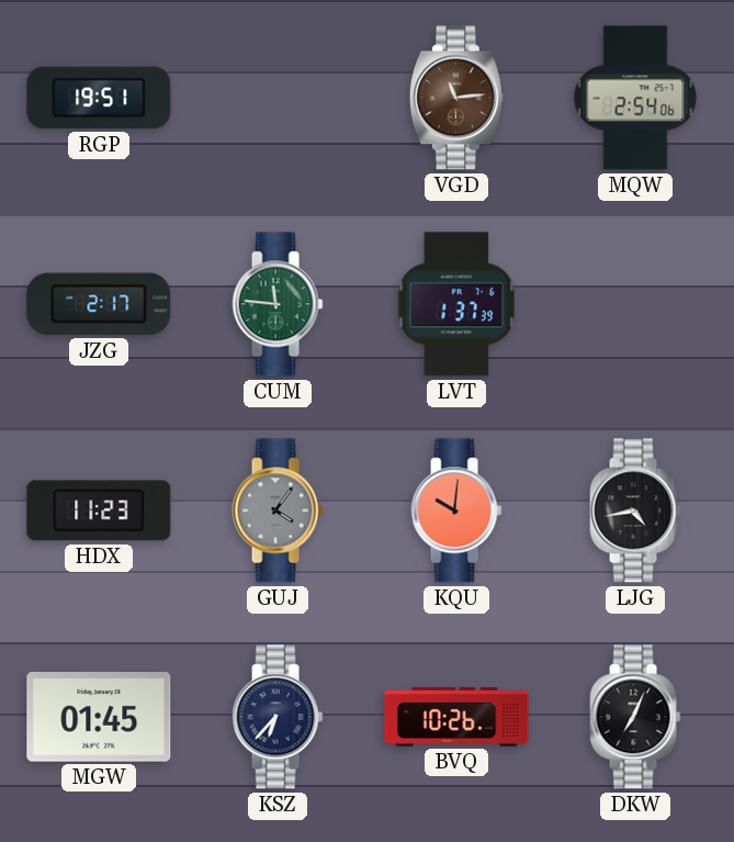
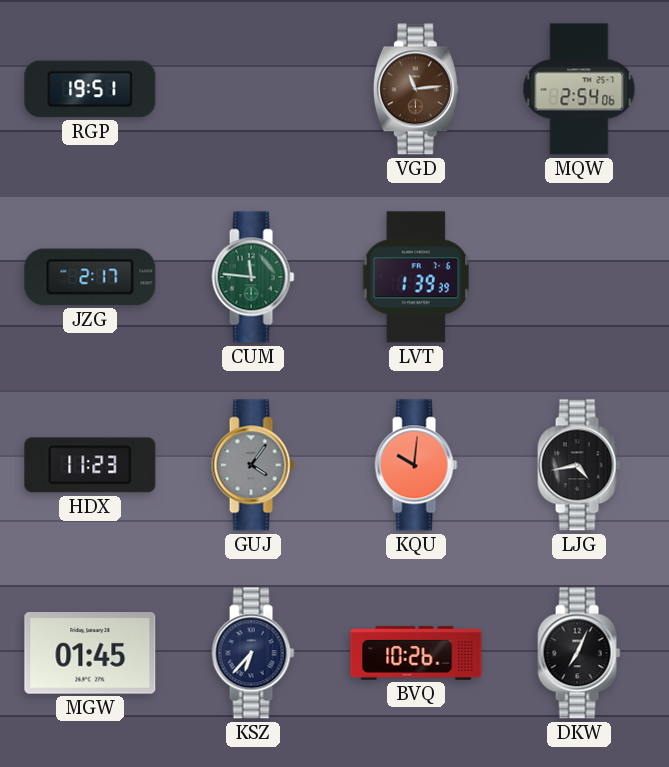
LVT: 1:37 -> 1:39 (416, 277)
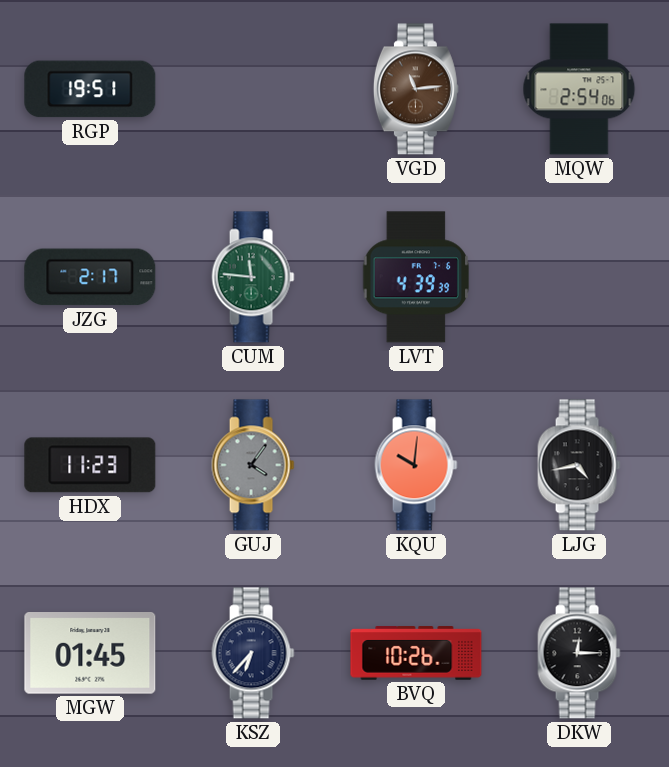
LVT: 1:39 -> 4:39 (416, 277)
DKW: 7:04 -> 12:15 (579, 653)
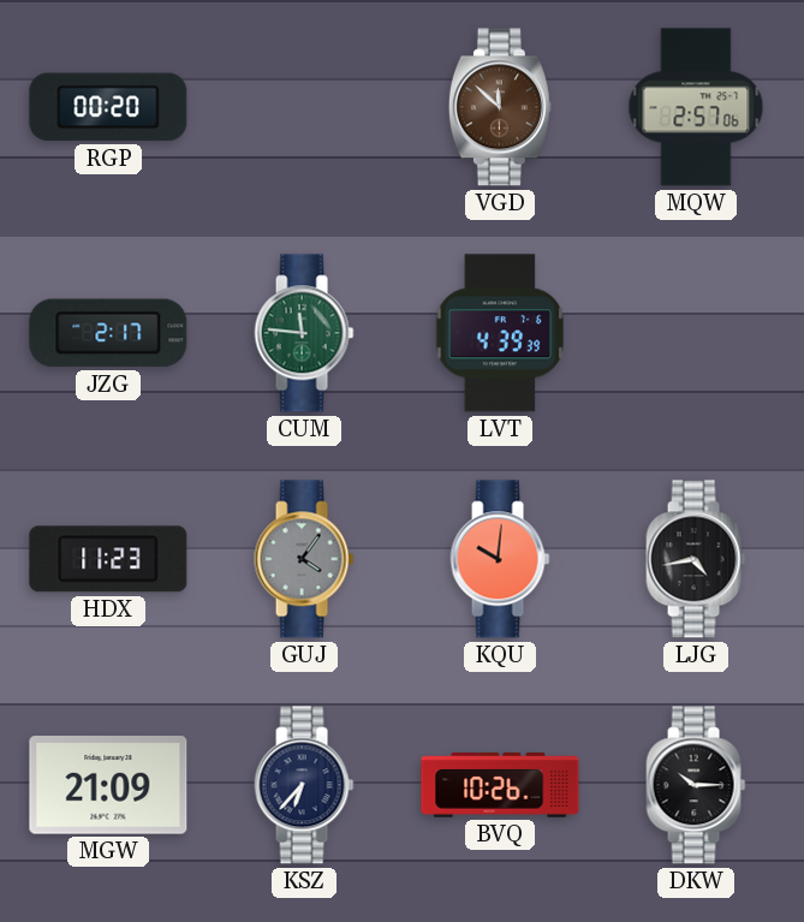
RGP: 19:51 -> 00:20 (108, 107)
VGD: 11:14 -> 11:52 (500, 107)
MQW: 2:54 -> 2:57 (696, 107)
MGW: 01:45 -> 21:09 (108, 786)
DKW: 12:15 -> 10:15 (696, 785)
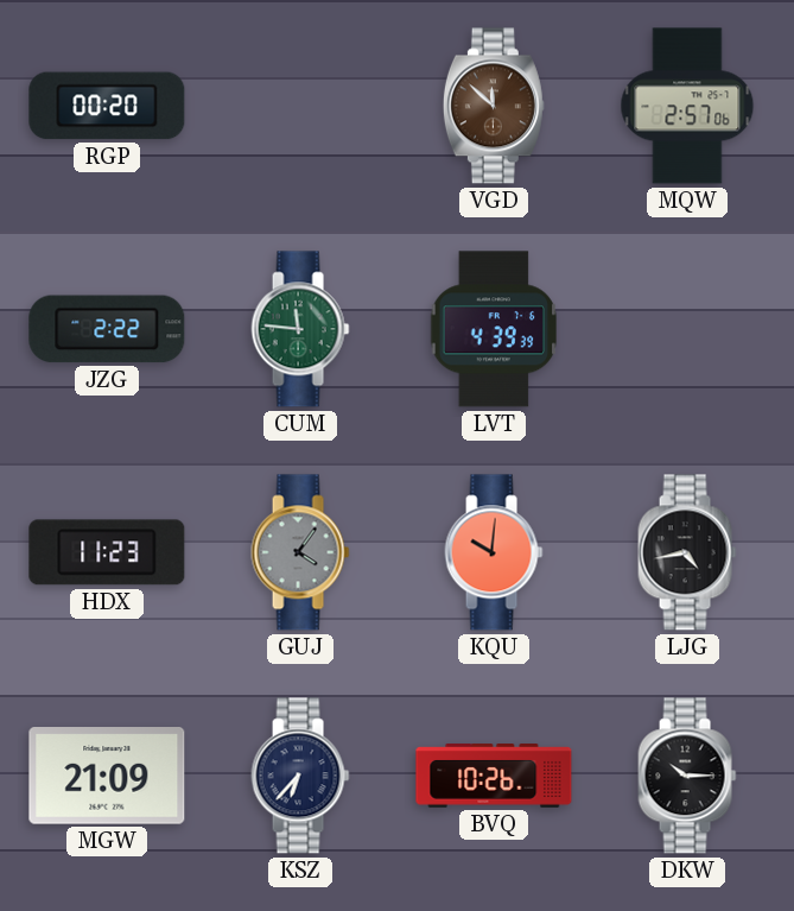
JZG: 2:17 -> 2:22 (107, 329)
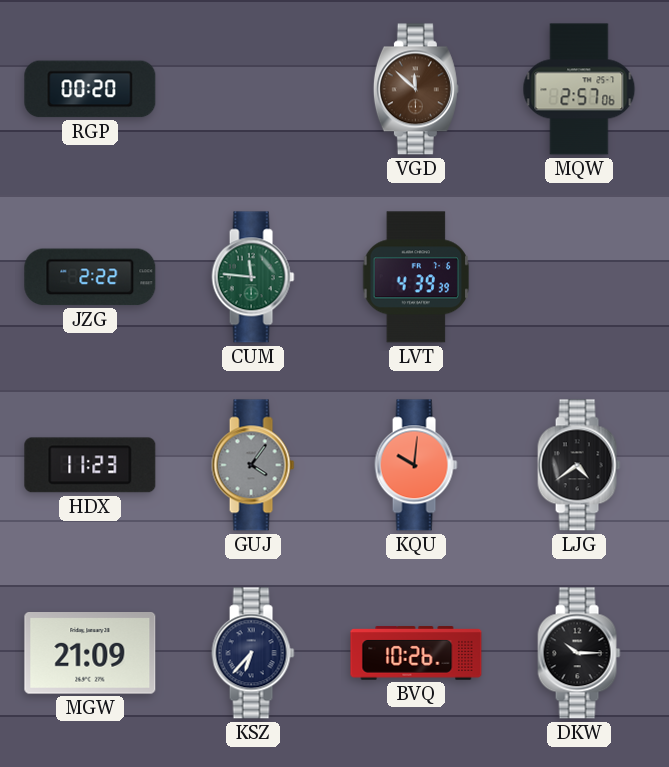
LJG: 4:43 -> 4:39 (579, 465)
